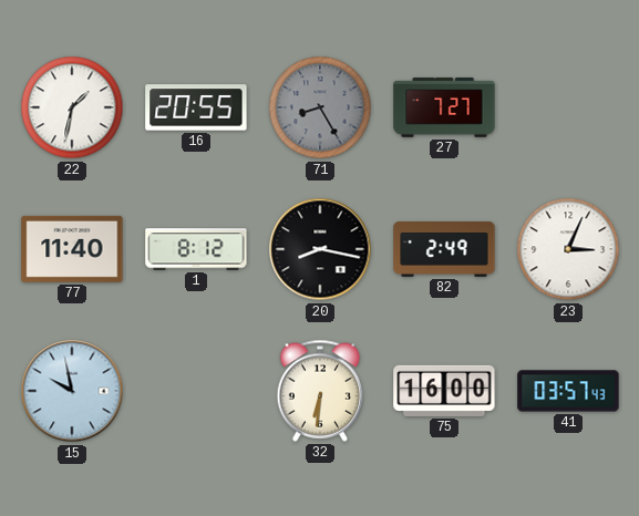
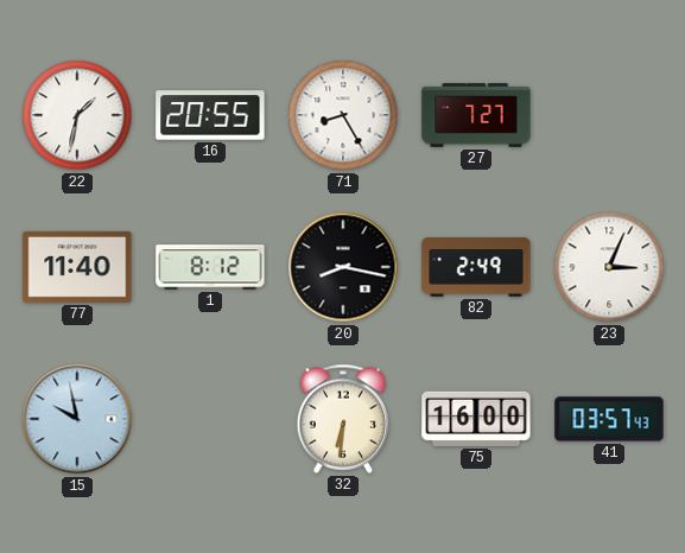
71 dial: grey -> white (343, 115)
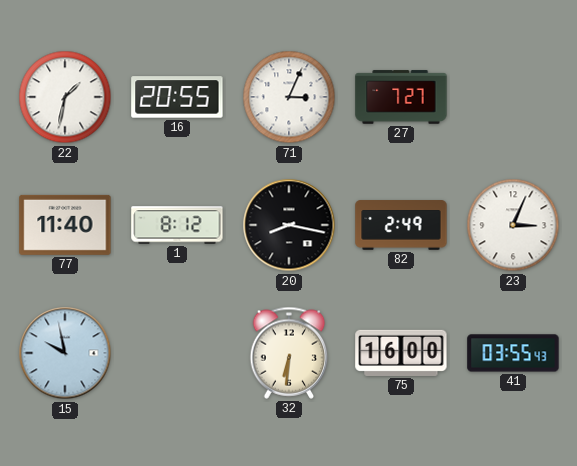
71: 8:25 -> 3:04 (289, 97)
41: 03:57 -> 03:55 (513, 353)
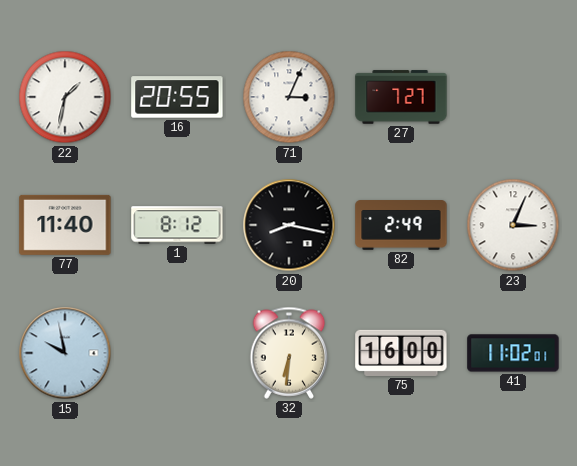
41: 03:55 -> 11:02 (513, 353)
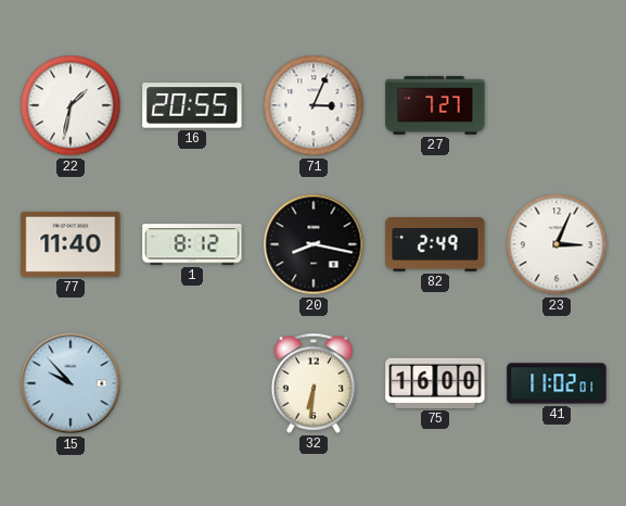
15: 9:58 -> 9:53 (71, 383)
